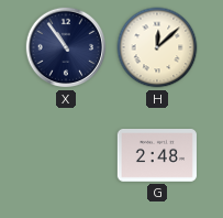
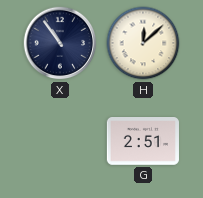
G: 2:48 -> 2:51 (143, 142)
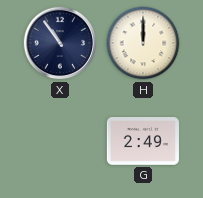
H: 12:08 -> 12:00 (143, 43)
G: 2:51 -> 2:49 (143, 142)
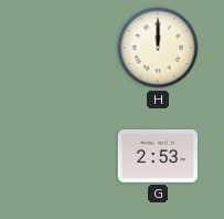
X: 10:54 -> none (60, 43)
G: 2:49 -> 2:53 (158, 157)
